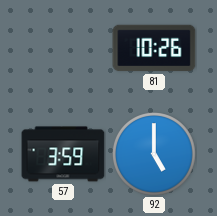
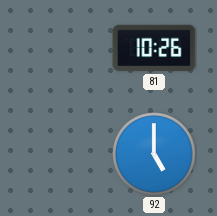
57: 3:59 -> none (63, 154)
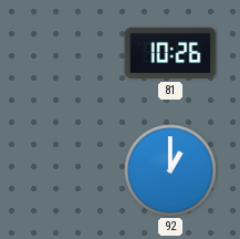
92: 5:00 -> 1:00 (171, 172)
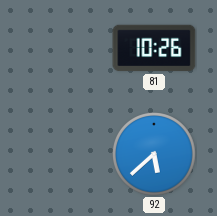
92: 1:00 -> 5:38 (155, 155)
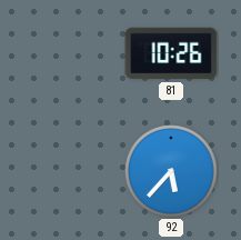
92: 5:38 -> 5:37 (172, 172)
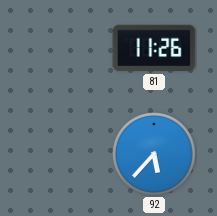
81: 10:26 -> 11:26 (154, 48)
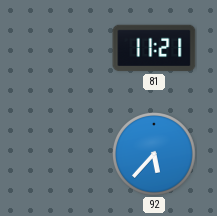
81: 11:26 -> 11:21 (154, 48)
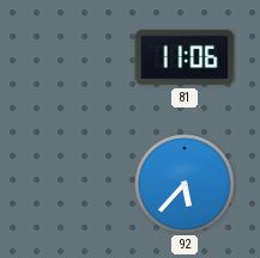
81: 11:21 -> 11:06 (185, 57)
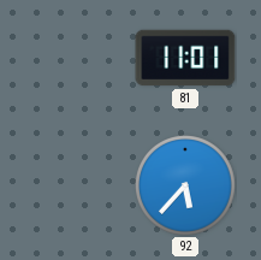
81: 11:06 -> 11:01 (185, 58)
